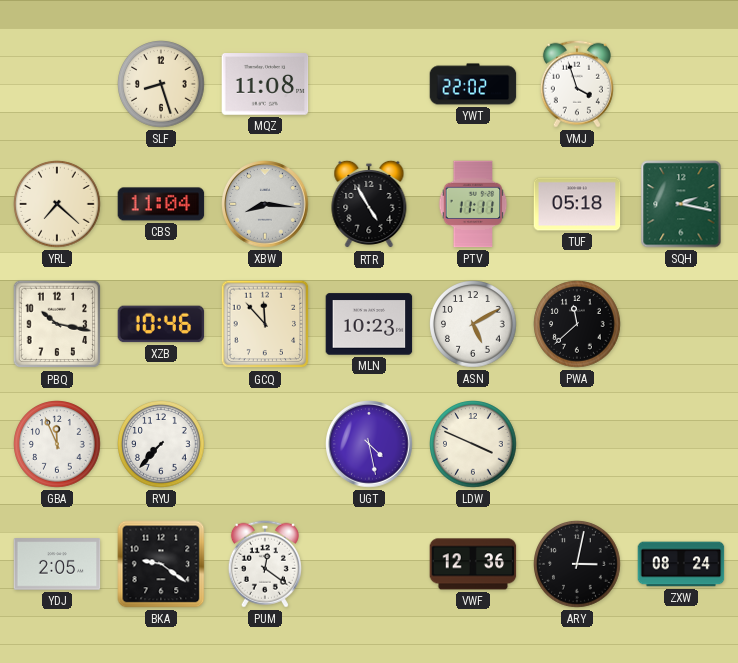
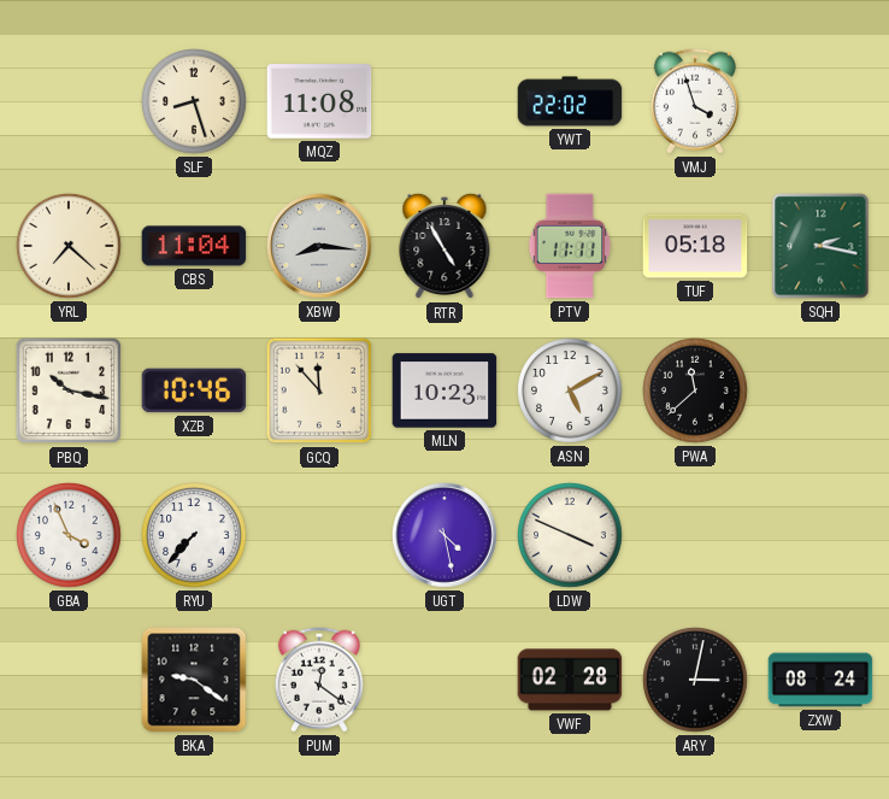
GBA: 11:56 -> 3:56 (69, 535)
YDJ: 2:05 -> none (57, 564)
VWF: 12:36 -> 02:28 (570, 680)
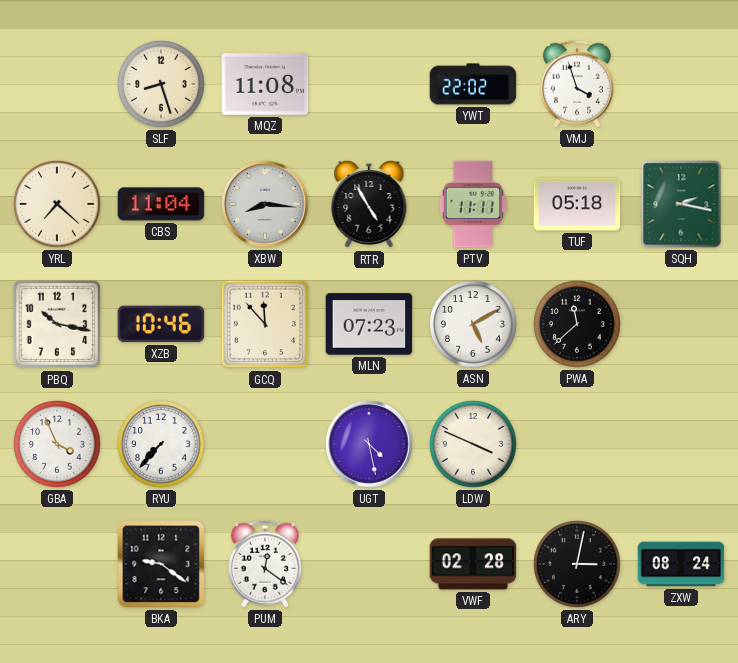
MLN: 10:23 -> 07:23 (369, 324)
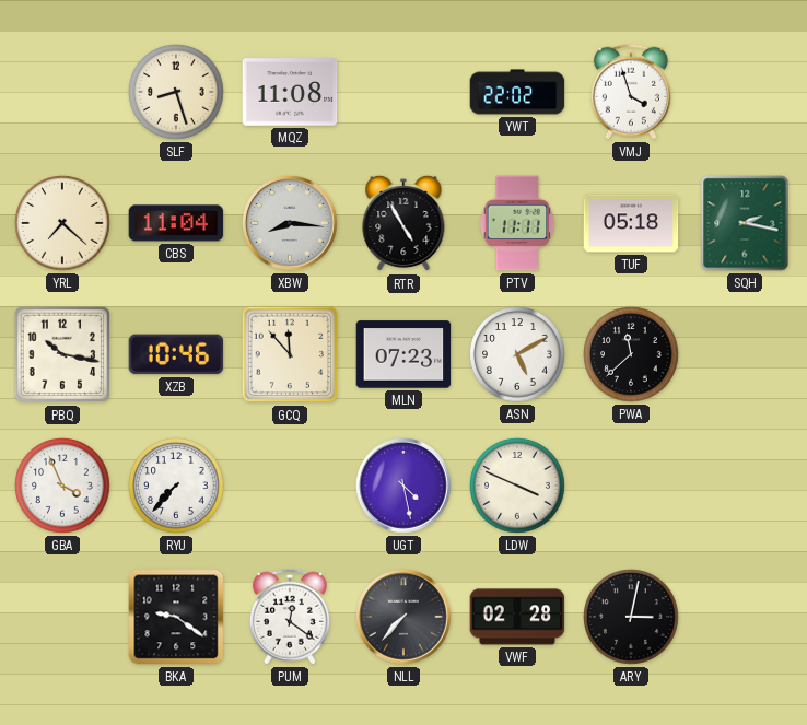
NLL: none -> 7:37 (403, 617)
ZXW: 08:24 -> none (681, 564)
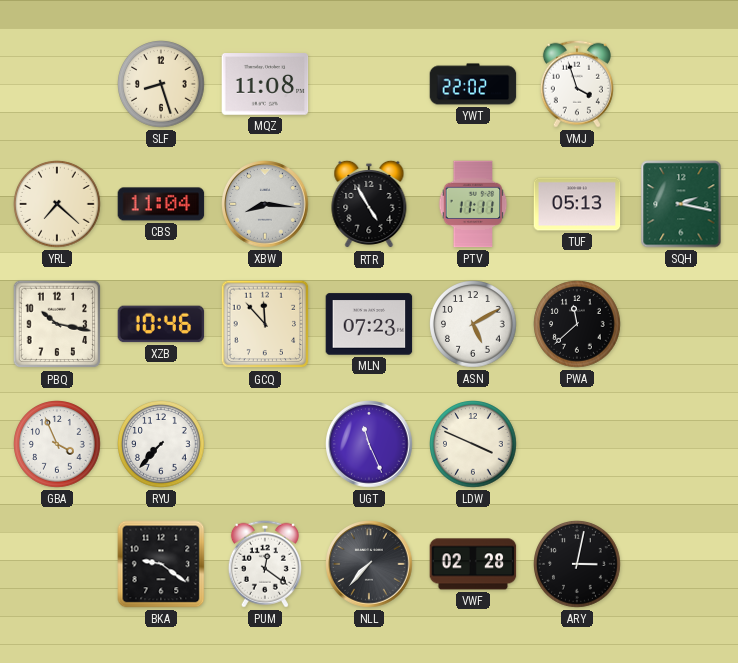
TUF: 05:18 -> 05:13 (577, 204)
UGT: 4:28 -> 11:26 (369, 444)
